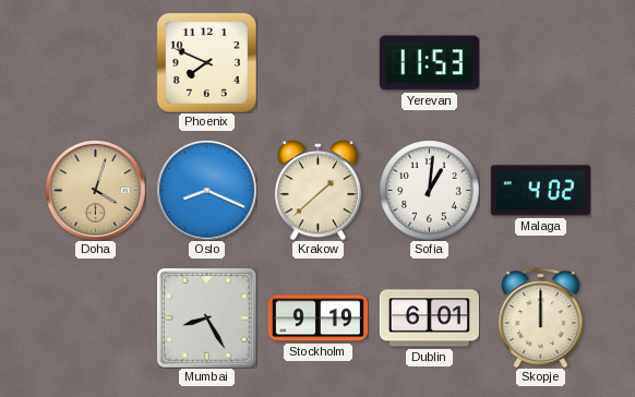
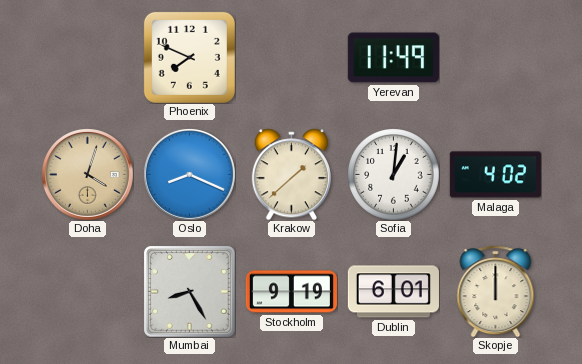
Yerevan: 11:53 -> 11:49 (393, 58)
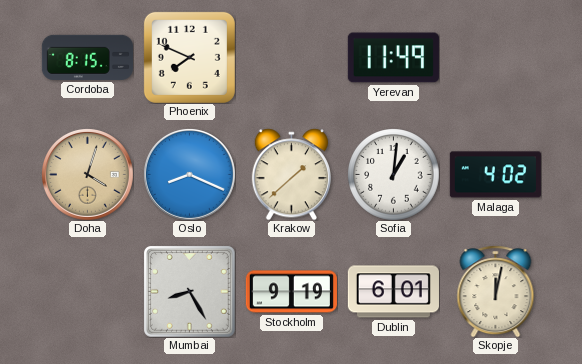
Cordoba: none -> 8:15 (87, 57)
Skopje: 12:00 -> 12:02 (496, 291)
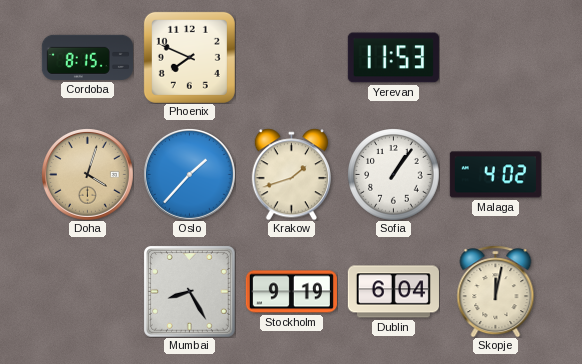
Yerevan: 11:49 -> 11:53 (393, 58)
Oslo: 8:19 -> 1:37 (189, 174)
Krakow: 1:38 -> 1:42 (291, 174)
Sofia: 1:01 -> 1:06 (394, 175)
Dublin: 6:01 -> 6:04 (393, 292)
